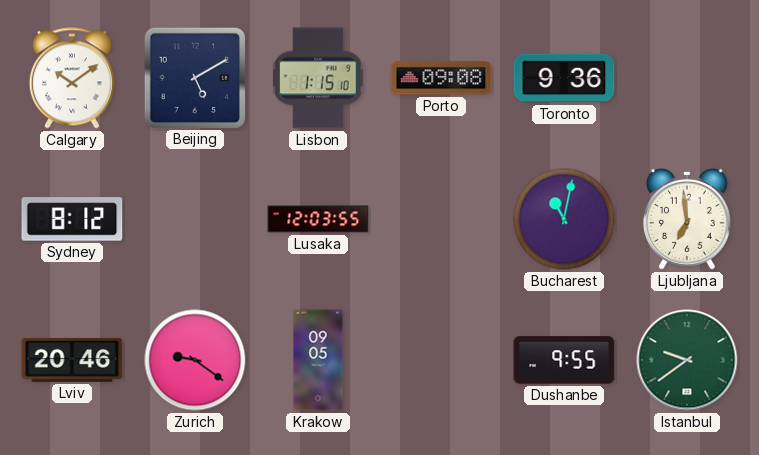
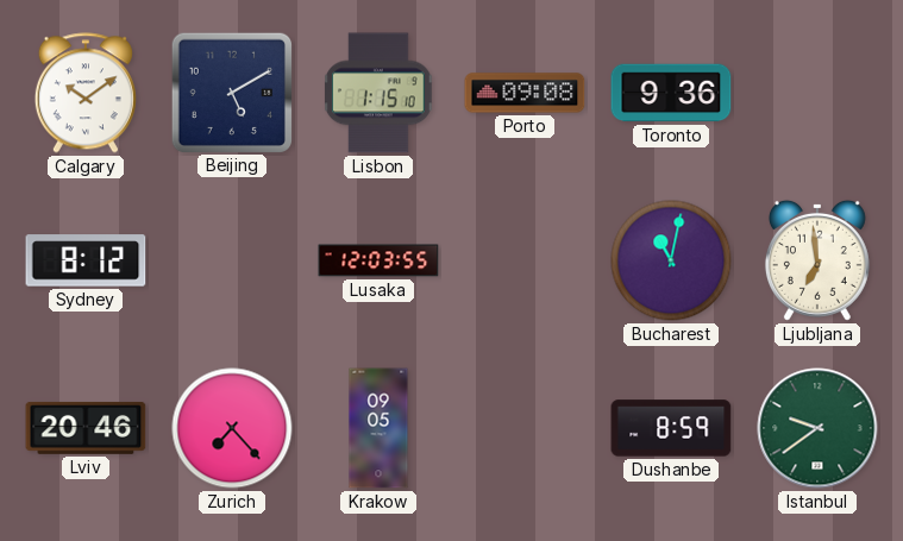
Zurich: 9:21 -> 7:23 (232, 428)
Dushanbe: 9:55 -> 8:59 (671, 428)
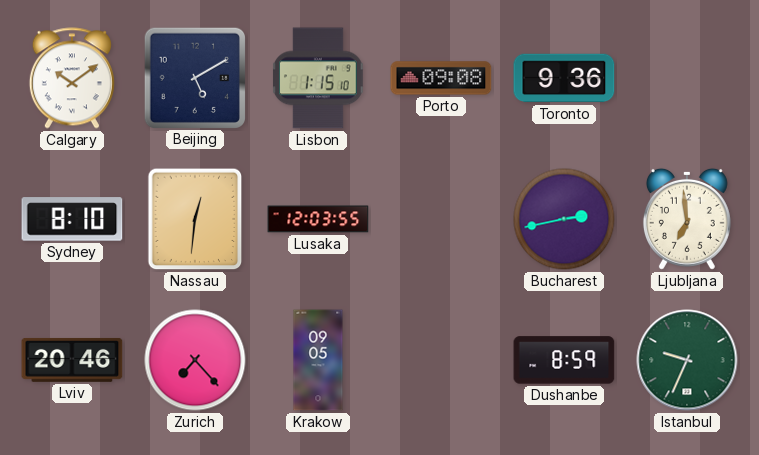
Sydney: 8:12 -> 8:10 (72, 219)
Nassau: none -> 12:31 (195, 219)
Bucharest: 11:02 -> 2:43 (564, 219)
Istanbul: 9:39 -> 9:34 (687, 360)
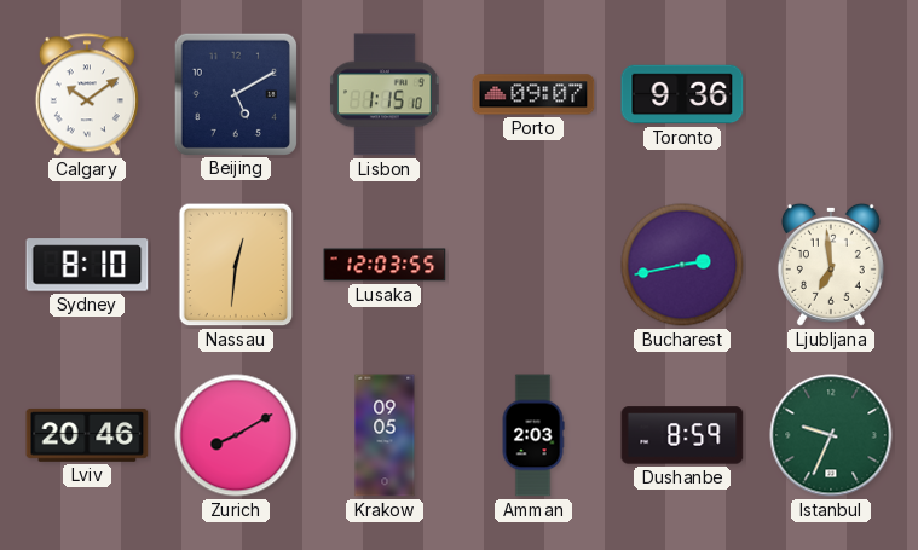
Porto: 09:08 -> 09:07 (533, 94)
Zurich: 7:23 -> 8:10 (236, 435)
Amman: none -> 2:03 (533, 435)
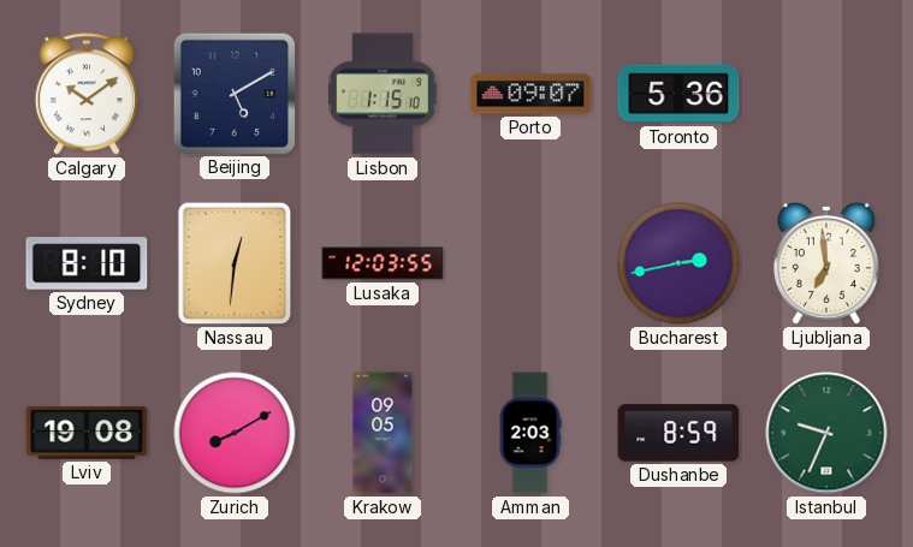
Toronto: 9:36 -> 5:36 (678, 94)
Lviv: 20:46 -> 19:08 (87, 433)
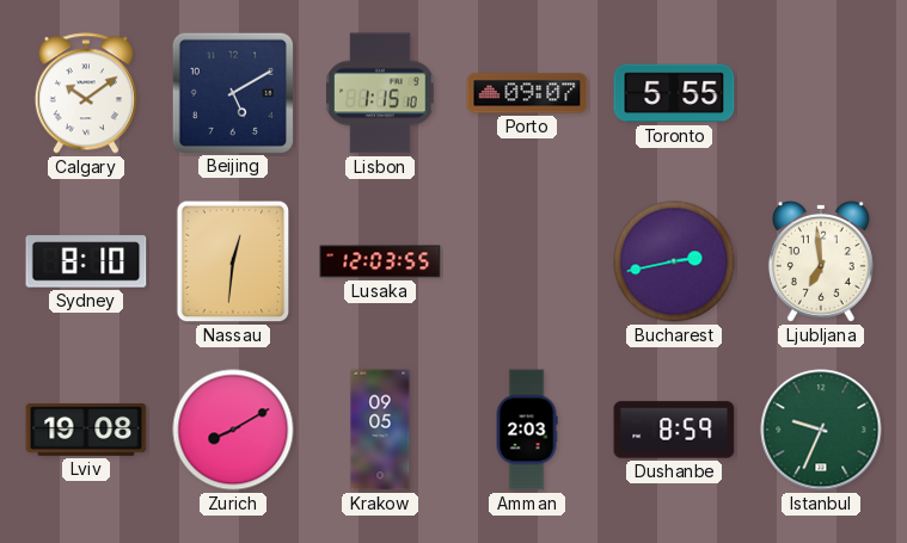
Toronto: 5:36 -> 5:55 (674, 93)
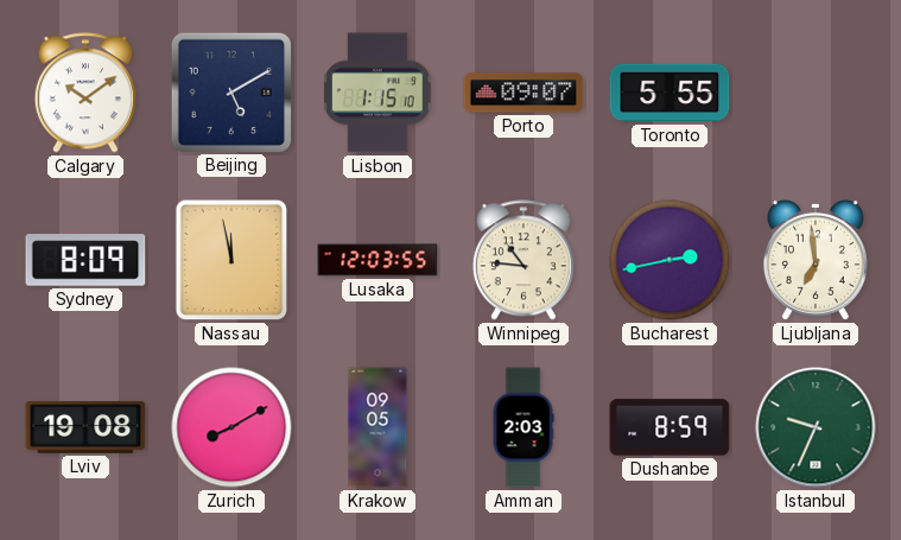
Sydney: 8:10 -> 8:09 (85, 260)
Nassau: 12:31 -> 11:58 (231, 260)
Winnipeg: none -> 10:46 (524, 260)
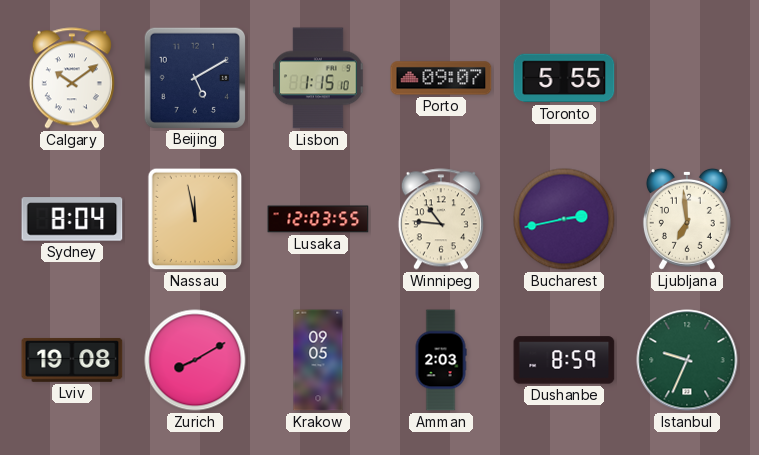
Sydney: 8:09 -> 8:04 (72, 219)
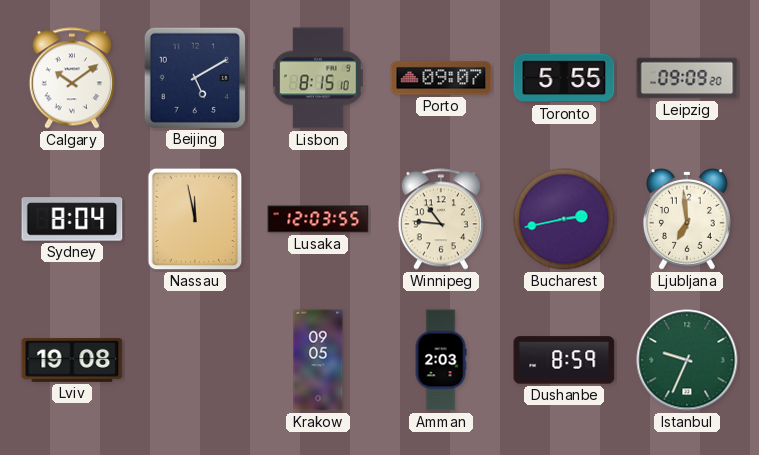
Lisbon: 1:15 -> 8:15 (319, 78)
Leipzig: none -> 09:09 (687, 78)
Zurich: 8:10 -> none (195, 360)
